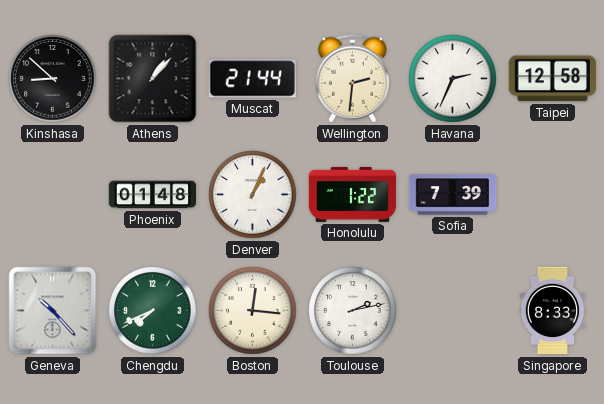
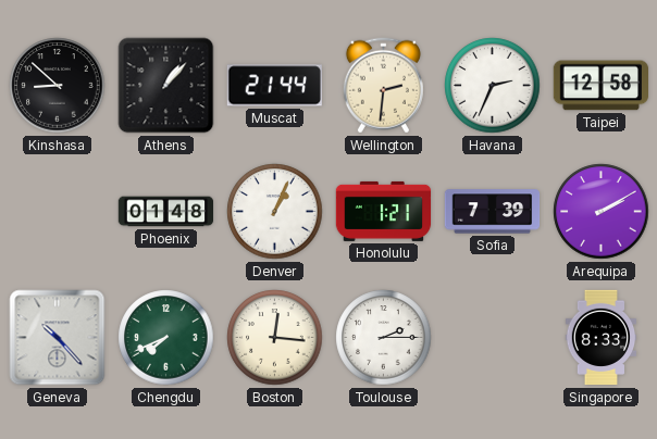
Honolulu: 1:22 -> 1:21 (384, 211)
Arequipa: none -> 2:10 (602, 212)
Toulouse: 2:13 -> 2:15 (384, 338)
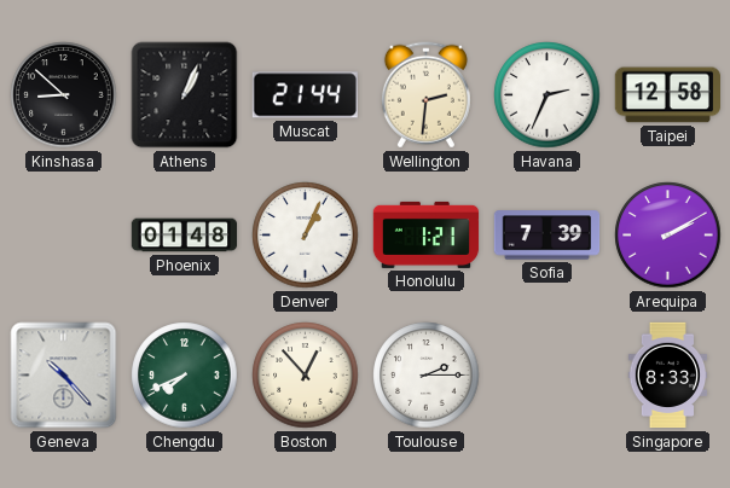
Athens: 1:07 -> 1:04 (185, 95)
Boston: 12:16 -> 12:53 (306, 376)
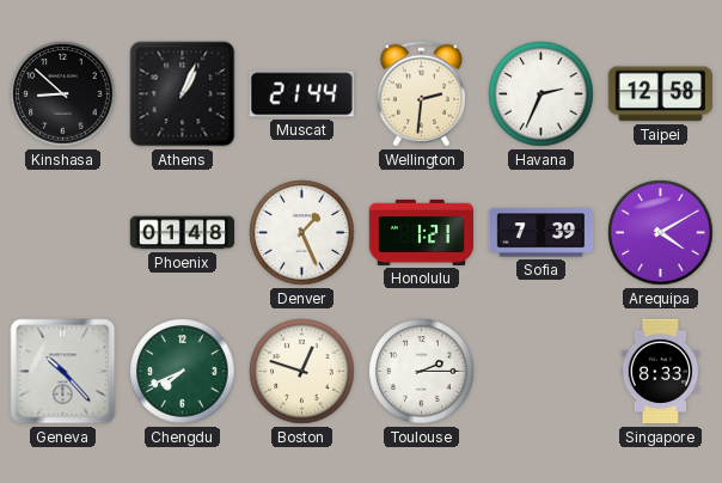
Denver: 1:04 -> 1:26 (302, 233)
Arequipa: 2:10 -> 4:10 (661, 233)
Boston: 12:53 -> 12:48 (302, 372)
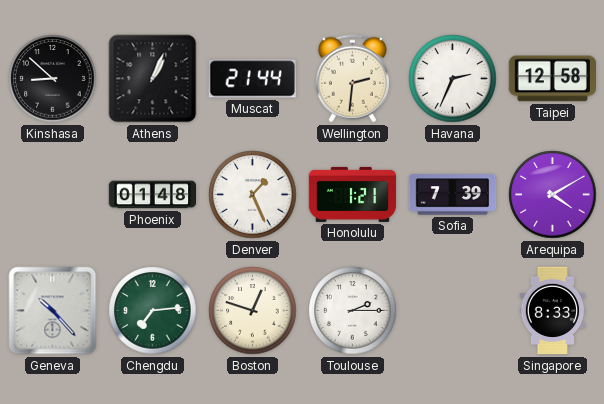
Chengdu: 7:41 -> 7:14 (153, 311)
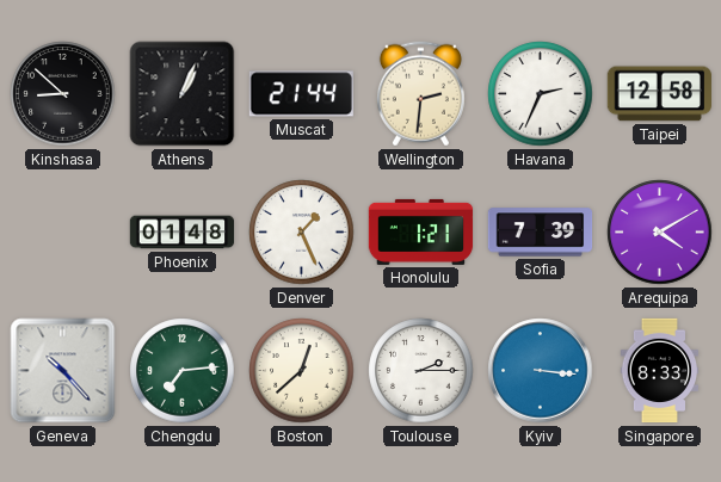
Boston: 12:48 -> 12:38 (302, 371)
Kyiv: none -> 3:16 (541, 371)
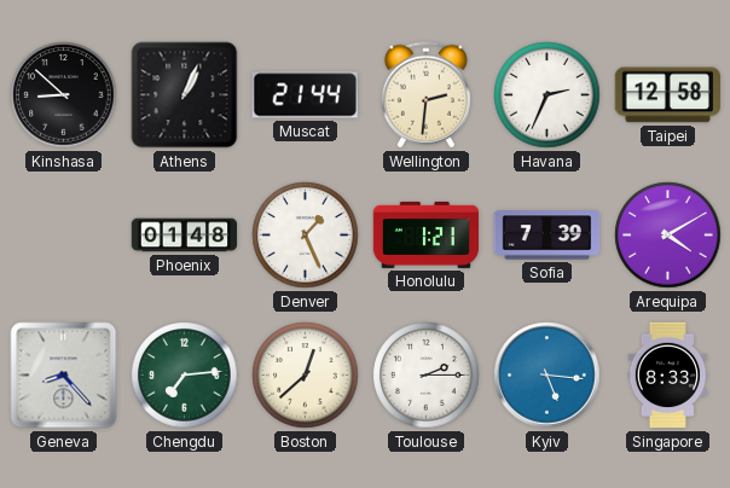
Geneva: 10:23 -> 8:23 (64, 376)
Kyiv: 3:16 -> 5:16 (547, 376)
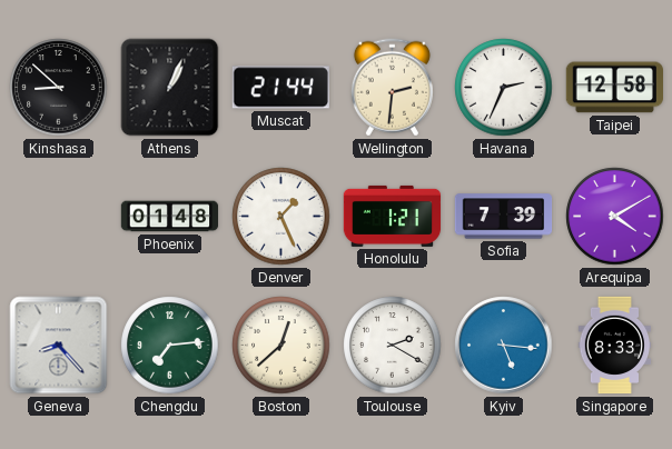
Toulouse: 2:15 -> 2:20 (393, 346)
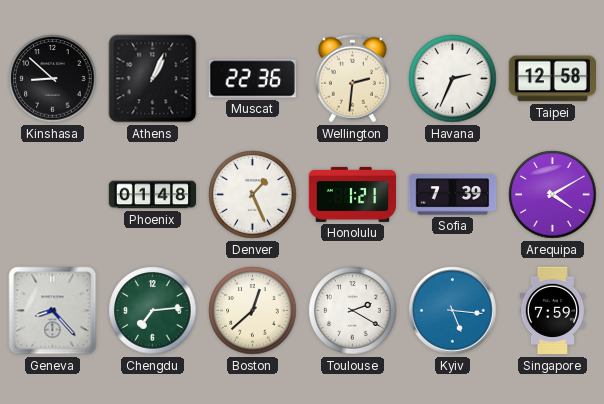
Muscat: 21:44 -> 22:36 (252, 79)
Singapore: 8:33 -> 7:59 (553, 311)
